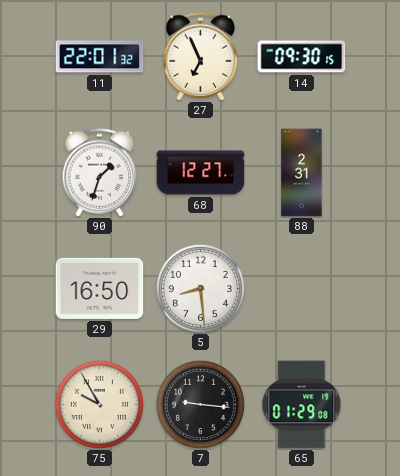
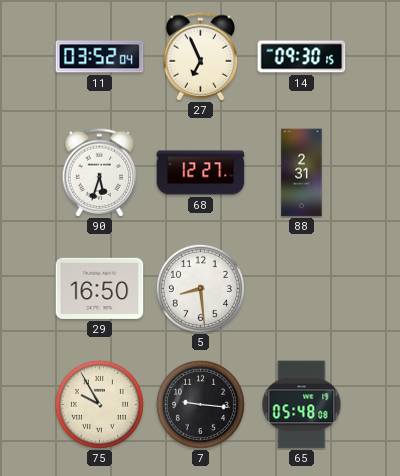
11: 22:01 -> 03:52 (100, 57)
90: 1:33 -> 5:33 (100, 173)
65: 01:29 -> 05:48 (302, 405)
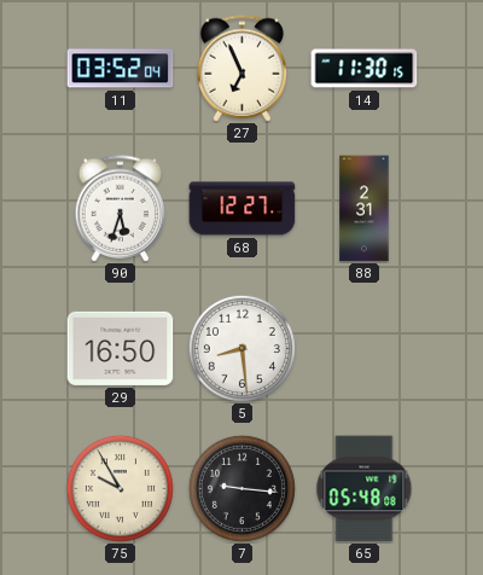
14: 09:30 -> 11:30 (365, 69)
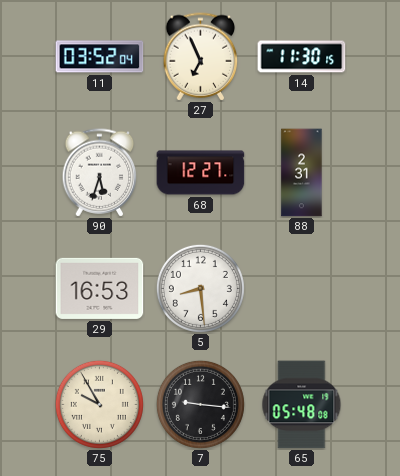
29: 16:50 -> 16:53 (100, 288)
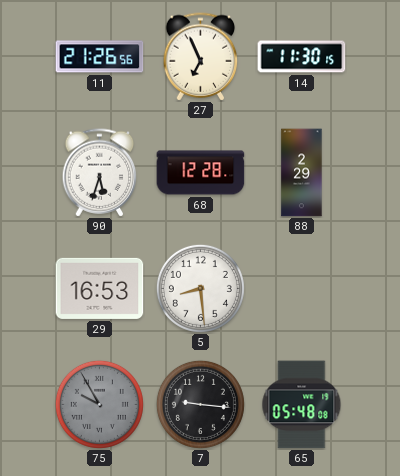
11: 03:52 -> 21:26 (100, 57)
68: 12:27 -> 12:28 (201, 173)
88: 2:31 -> 2:29 (302, 173)
75 dial: cream -> grey (99, 404)
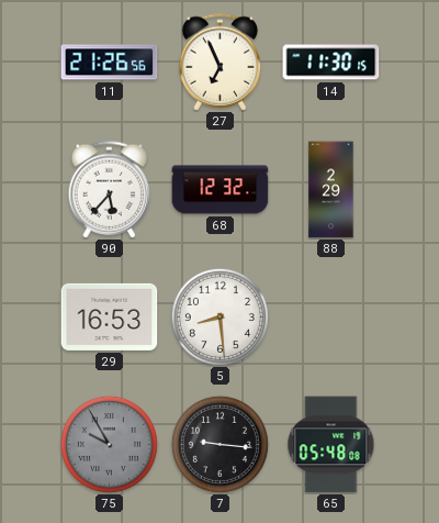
90: 5:33 -> 5:37 (110, 190)
68: 12:28 -> 12:32 (221, 190)
